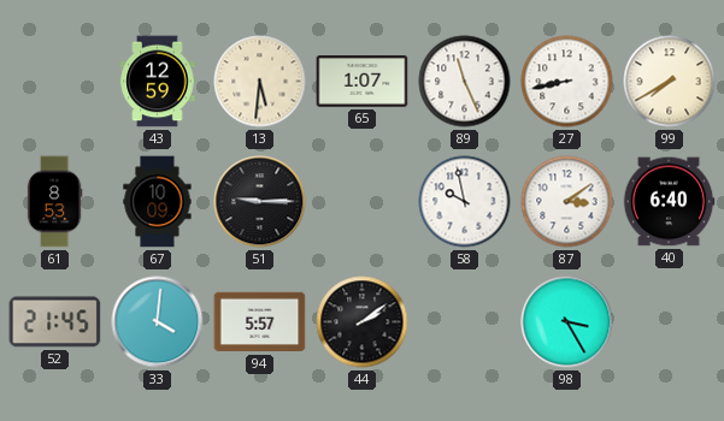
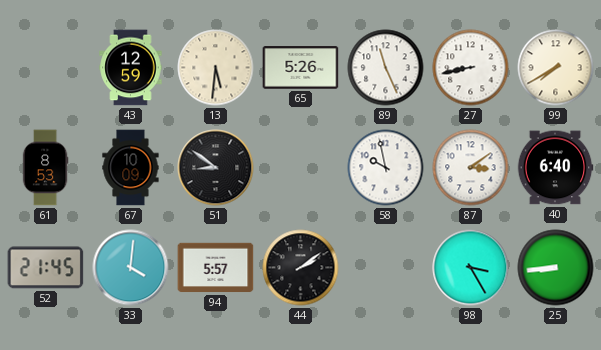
65: 1:07 -> 5:26 (301, 68)
51: 9:15 -> 8:51 (216, 168)
25: none -> 8:44 (556, 268)
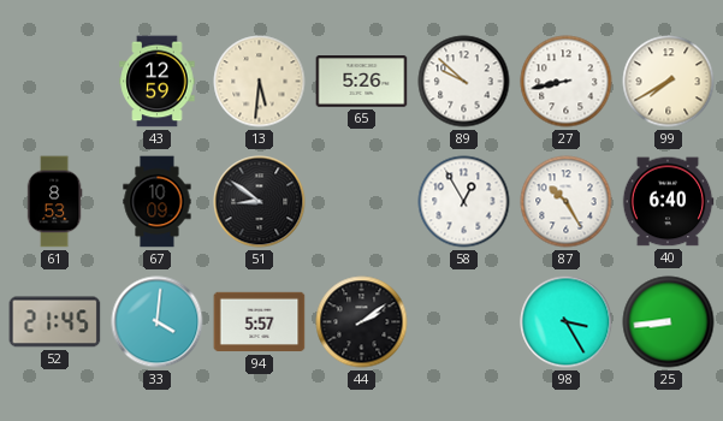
89: 11:26 -> 9:52 (464, 82)
58: 9:58 -> 12:55 (464, 202)
87: 3:09 -> 10:25 (567, 202)
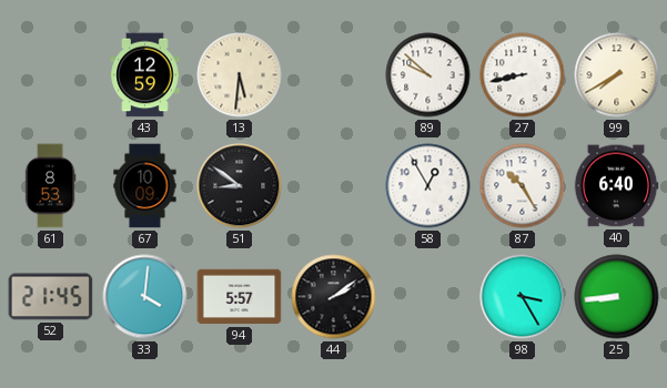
65: 5:26 -> none (362, 82)
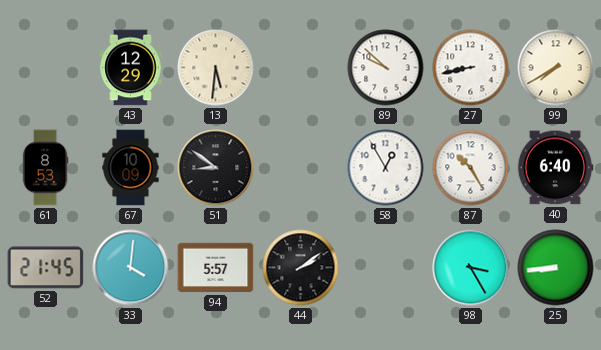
43: 12:59 -> 12:29 (131, 68)
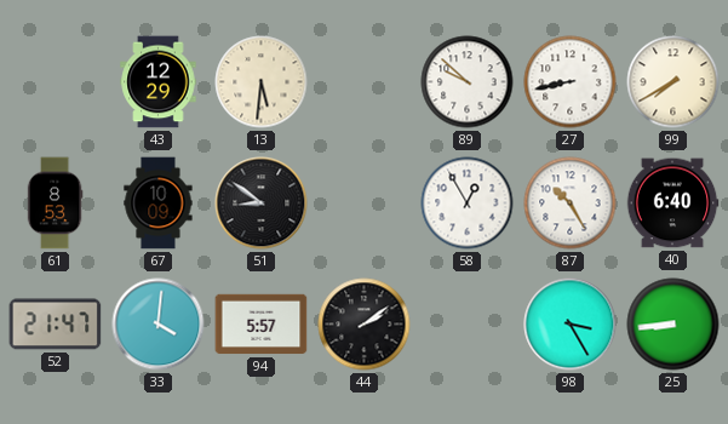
52: 21:45 -> 21:47 (56, 325)
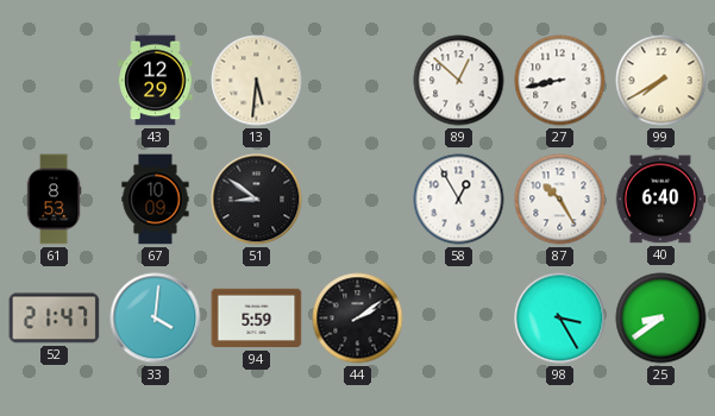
89: 9:52 -> 12:52 (459, 81)
94: 5:57 -> 5:59 (257, 319)
25: 8:44 -> 8:39 (661, 319)
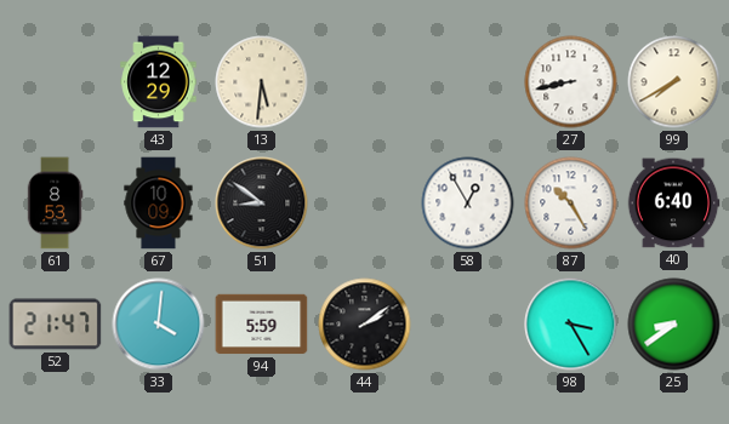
89: 12:52 -> none (459, 81)
